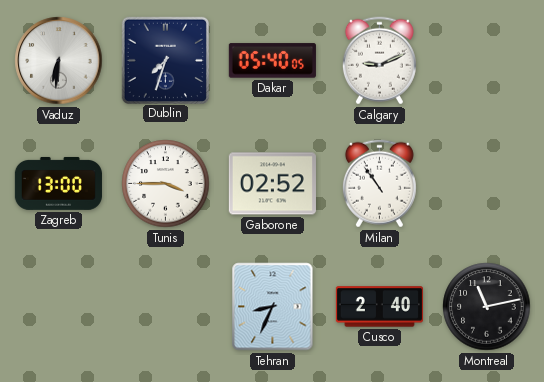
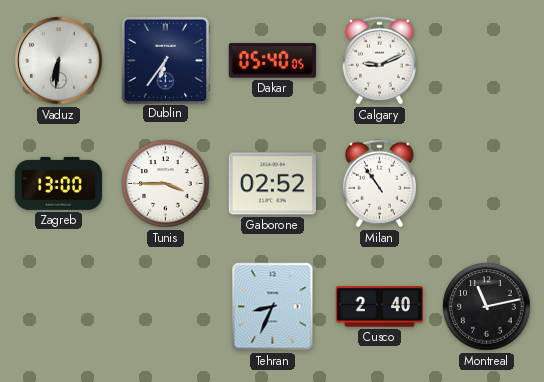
Dublin: 7:33 -> 6:36 (165, 60)
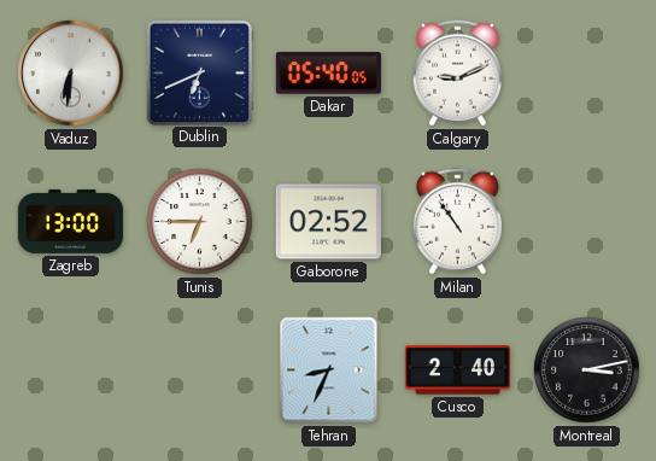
Dublin: 6:36 -> 6:41 (199, 72)
Tunis: 3:45 -> 6:45 (200, 222)
Montreal: 11:13 -> 3:13 (587, 370)
